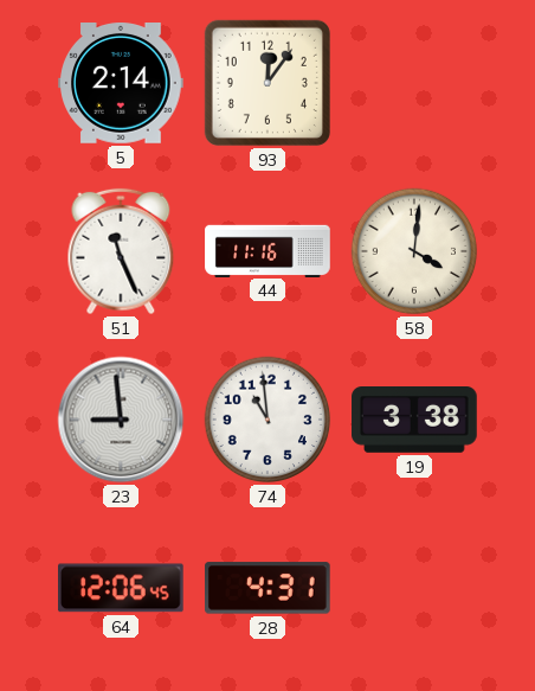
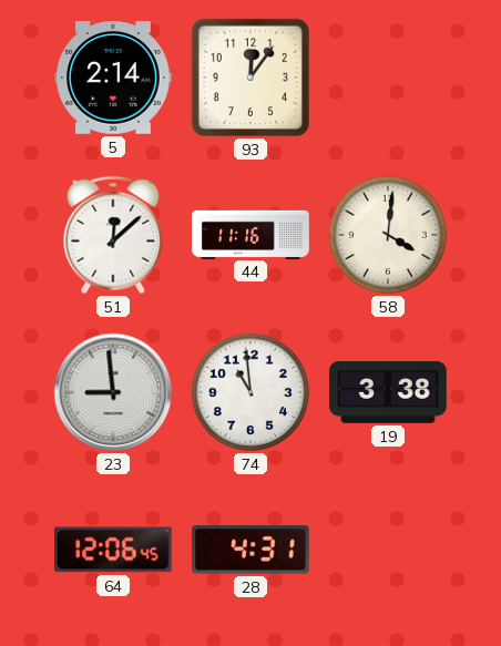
51: 11:26 -> 12:08 (113, 235)
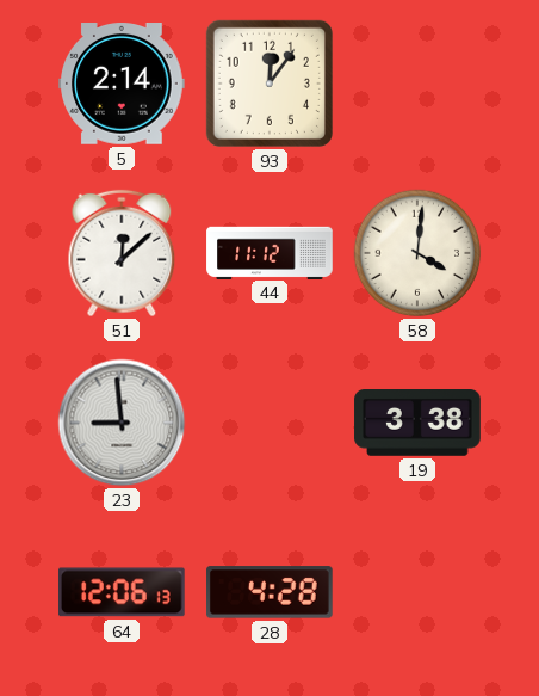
44: 11:16 -> 11:12 (269, 252)
74: 10:59 -> none (250, 392)
64: 12:06:45 -> 12:06:13 (123, 592)
28: 4:31 -> 4:28 (271, 592)
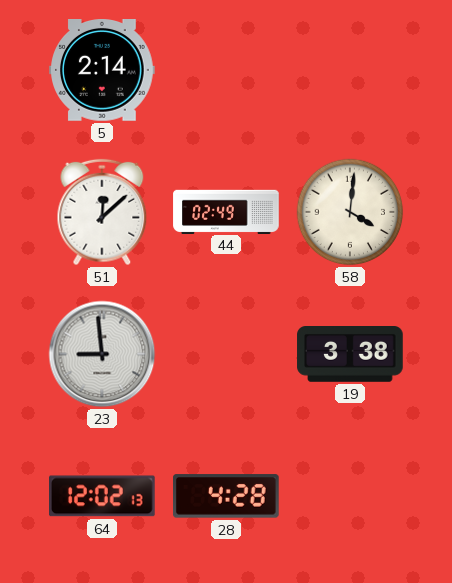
93: 12:06 -> none (269, 84)
44: 11:12 -> 02:49 (226, 211)
64: 12:06 -> 12:02 (103, 496)
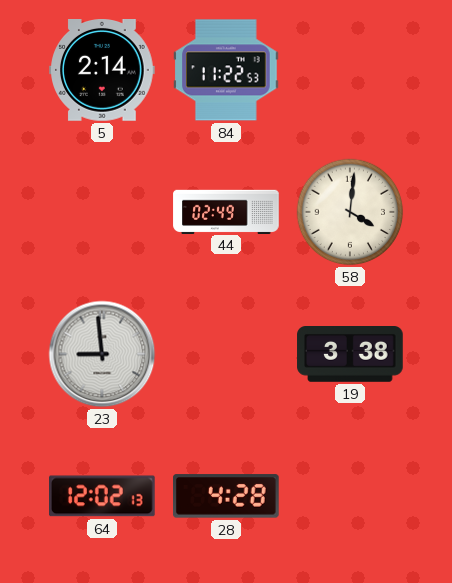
84: none -> 11:22 (226, 70)
51: 12:08 -> none (102, 212)
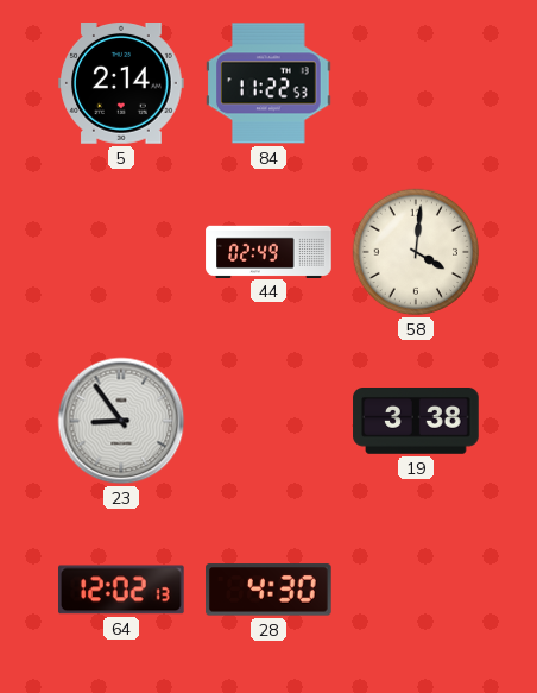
23: 8:59 -> 8:54 (121, 421)
28: 4:28 -> 4:30 (270, 590)
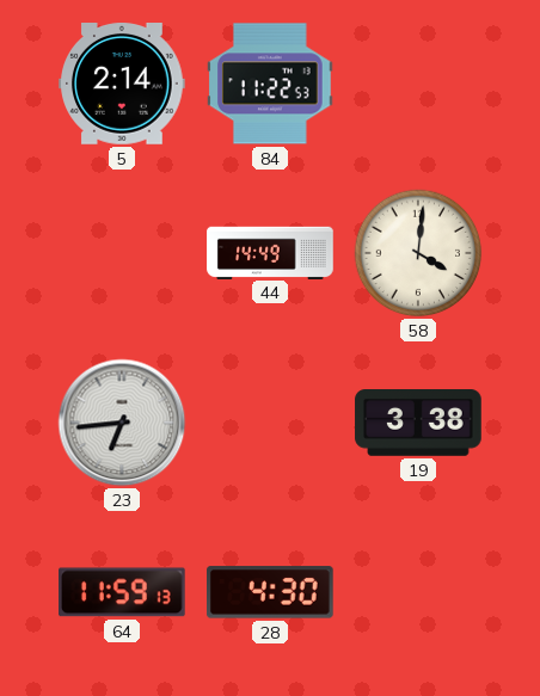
44: 02:49 -> 14:49 (270, 252)
23: 8:54 -> 6:44 (122, 423)
64: 12:02 -> 11:59 (123, 592)
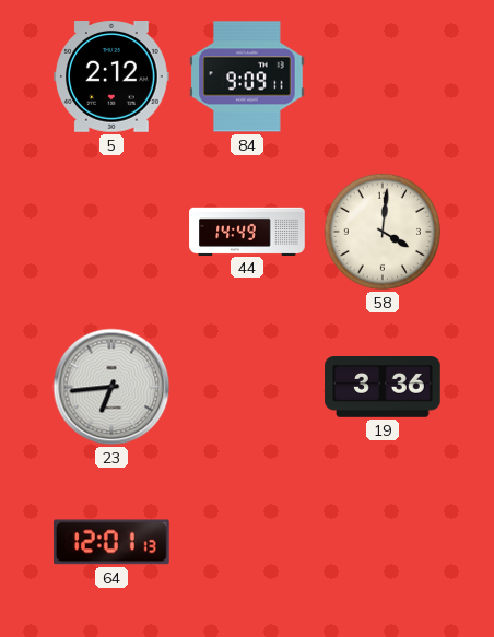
5: 2:14 -> 2:12 (111, 78)
84: 11:22 -> 9:09 (247, 76)
19: 3:38 -> 3:36 (383, 388)
64: 11:59 -> 12:01 (113, 542)
28: 4:30 -> none (271, 592)
